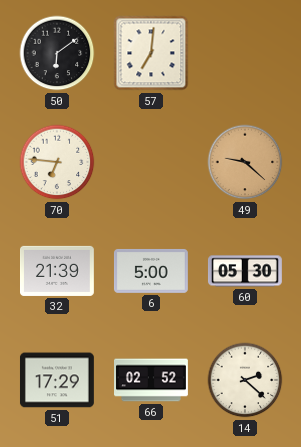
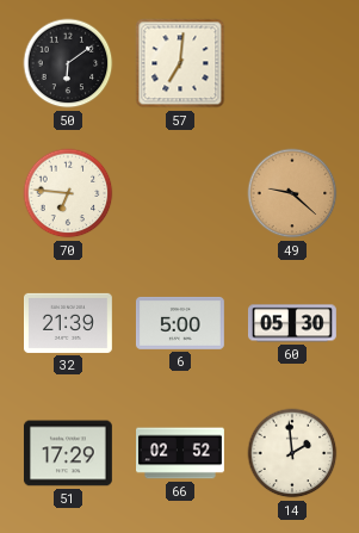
14: 2:22 -> 1:59 (292, 453)
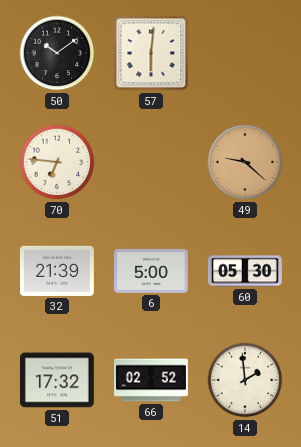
50: 6:09 -> 10:09 (57, 53)
57: 7:01 -> 6:01 (151, 53)
51: 17:29 -> 17:32 (57, 380)
